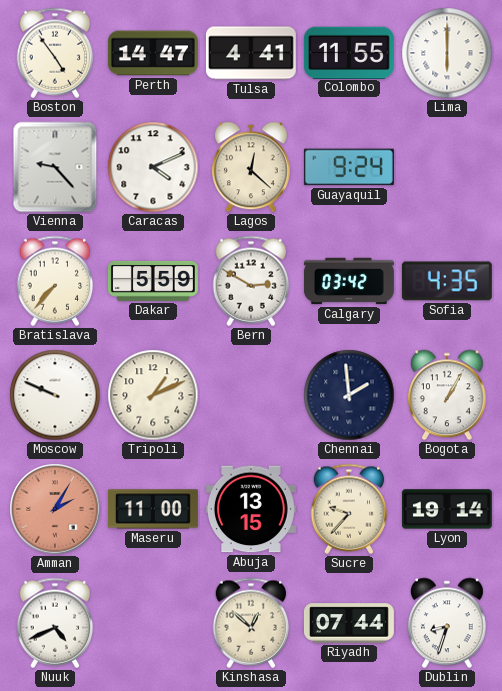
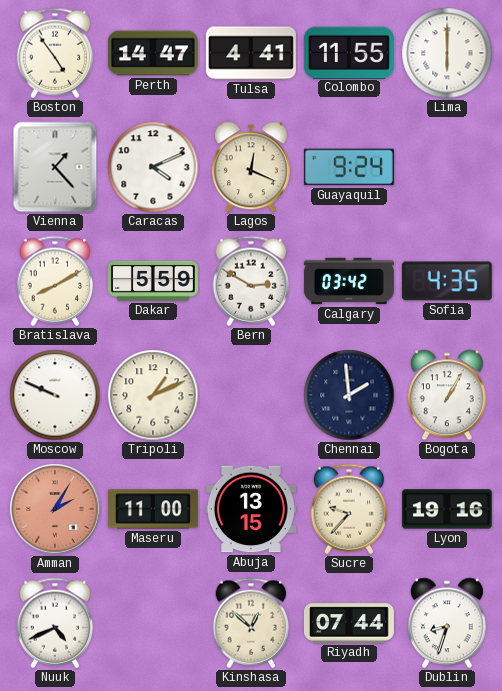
Vienna: 9:23 -> 1:23 (55, 167)
Lagos: 12:22 -> 12:19 (251, 167)
Bratislava: 7:37 -> 8:10 (55, 281)
Lyon: 19:14 -> 19:16 (447, 509)
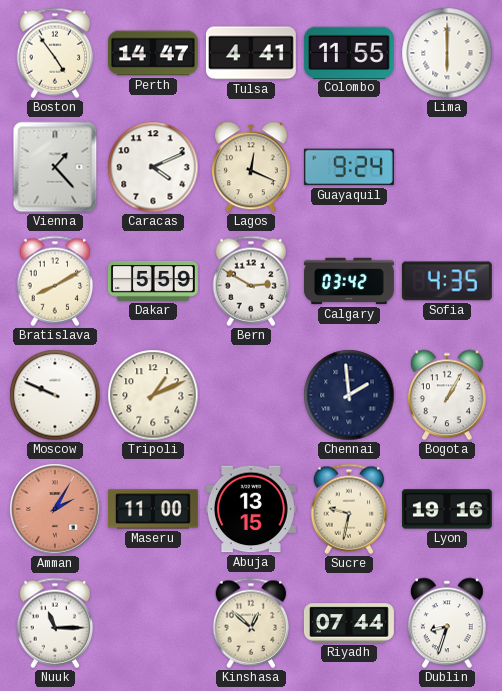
Sucre: 9:37 -> 9:32 (349, 509)
Nuuk: 4:41 -> 11:15 (55, 623)
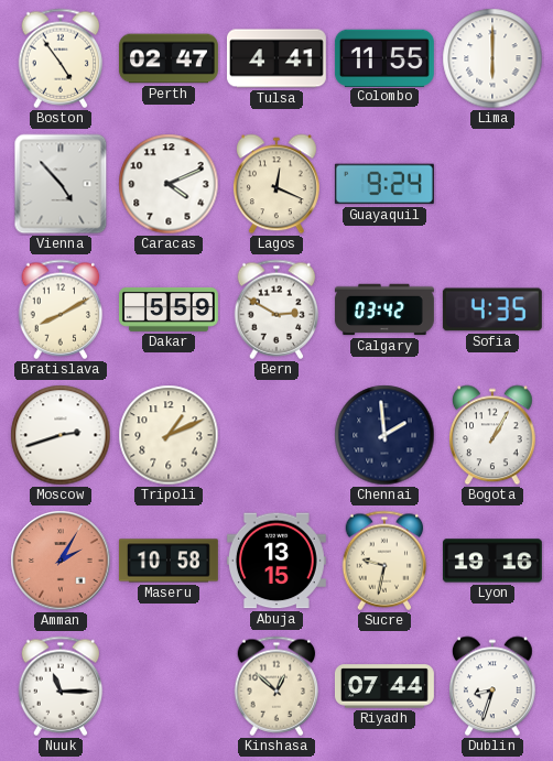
Perth: 14:47 -> 02:47 (169, 58)
Vienna: 1:23 -> 4:53 (61, 184)
Moscow: 9:49 -> 2:42 (61, 435)
Maseru: 11:00 -> 10:58 (169, 561)
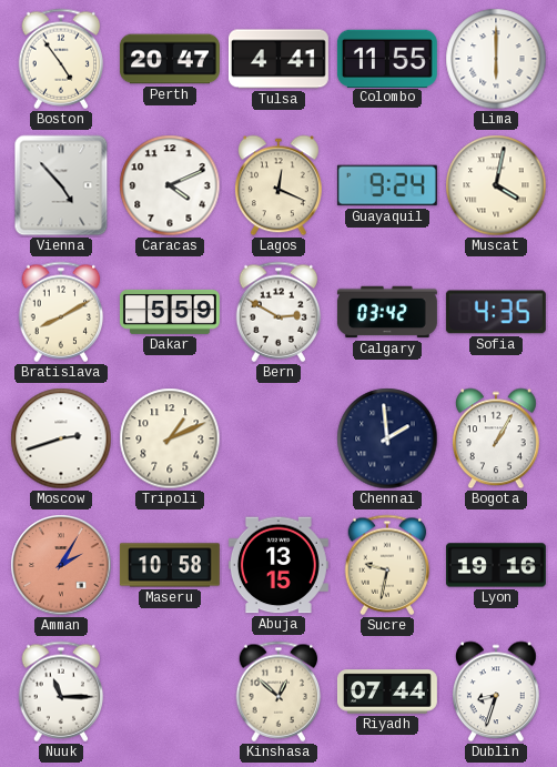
Perth: 02:47 -> 20:47 (170, 59)
Muscat: none -> 4:02 (496, 185)
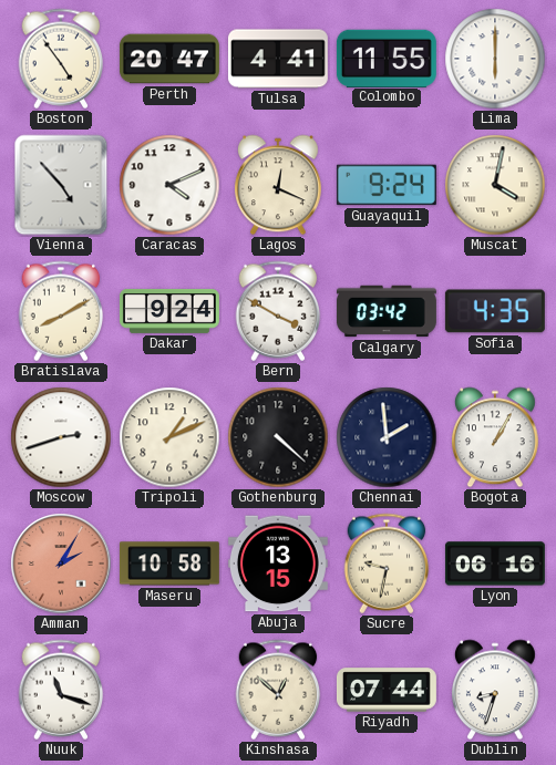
Dakar: 5:59 -> 9:24 (169, 311)
Bern: 2:50 -> 3:50 (278, 311)
Gothenburg: none -> 4:22 (278, 437)
Lyon: 19:16 -> 06:16 (495, 564)
Nuuk: 11:15 -> 11:18 (61, 690)
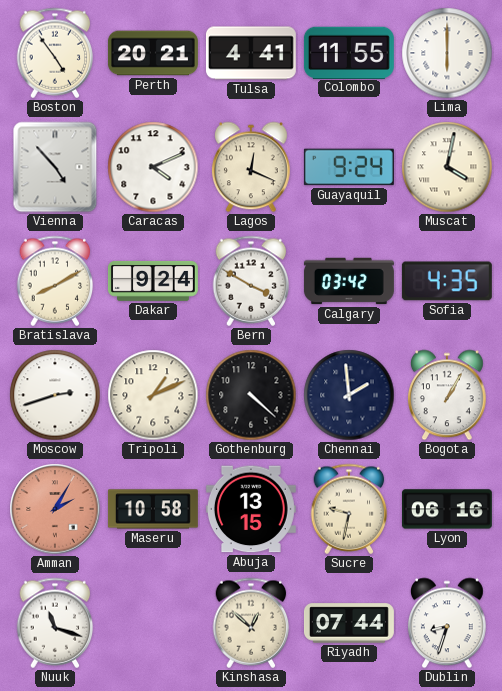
Perth: 20:47 -> 20:21 (153, 53)
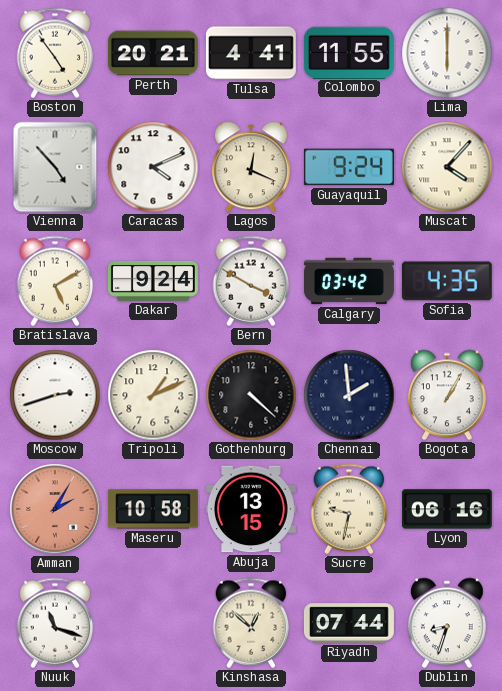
Muscat: 4:02 -> 4:07 (447, 167)
Bratislava: 8:10 -> 5:10 (55, 281)
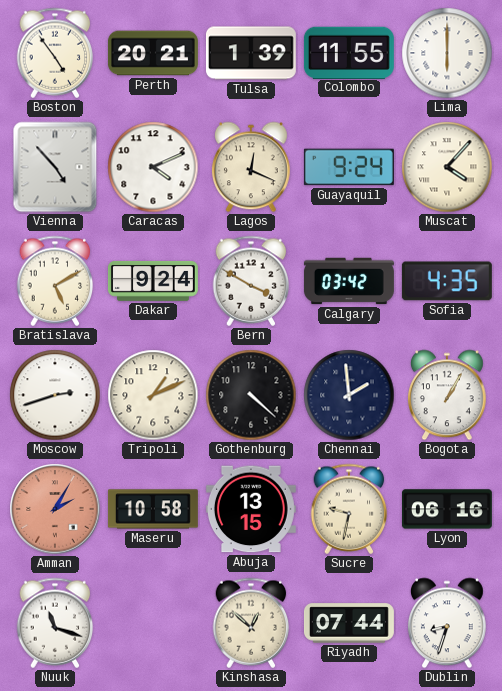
Tulsa: 4:41 -> 1:39 (251, 53)
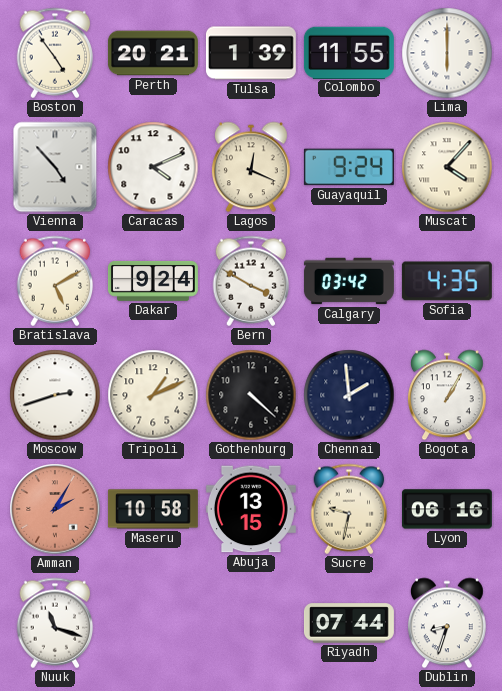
Kinshasa: 12:52 -> none (251, 623)
